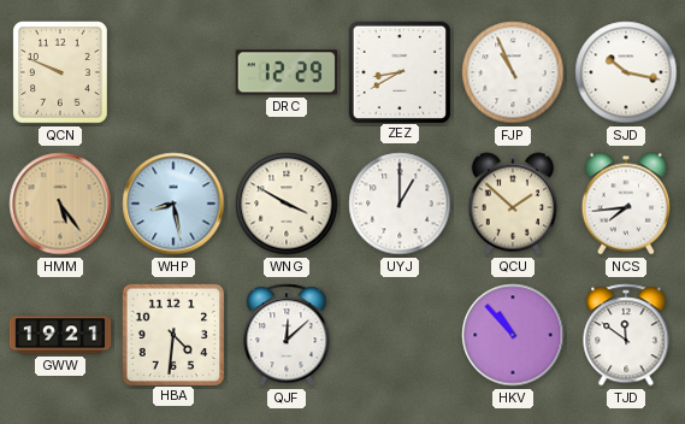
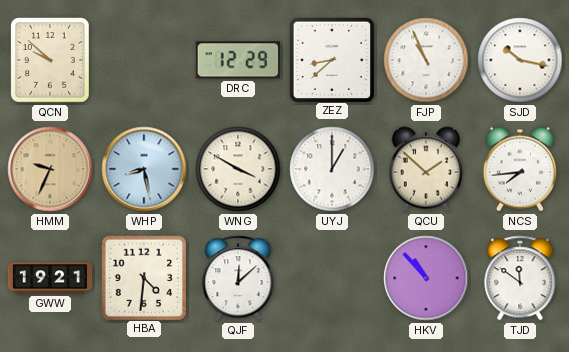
QCN: 9:49 -> 9:52 (50, 60)
ZEZ: 8:40 -> 8:38 (331, 59)
HMM: 5:24 -> 9:34 (50, 169)
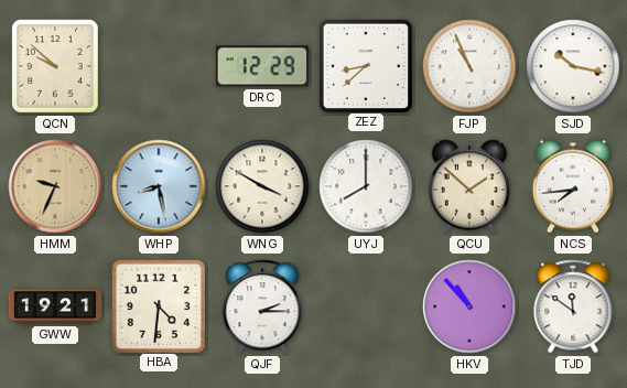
UYJ: 1:00 -> 8:00 (366, 186)
QJF: 12:08 -> 2:15 (262, 306)
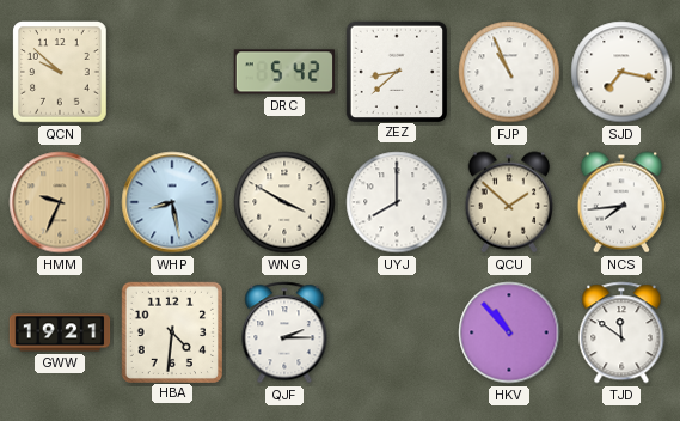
DRC: 12:29 -> 5:42 (283, 72)
SJD: 10:17 -> 7:17 (621, 72)
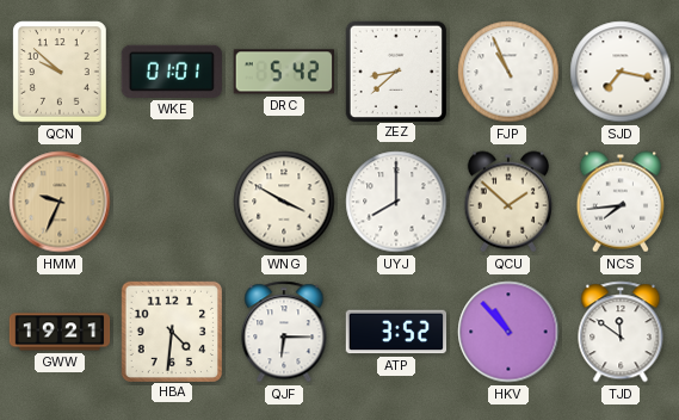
WKE: none -> 01:01 (172, 72)
WHP: 8:28 -> none (172, 202)
QJF: 2:15 -> 6:15 (284, 332)
ATP: none -> 3:52 (396, 332)
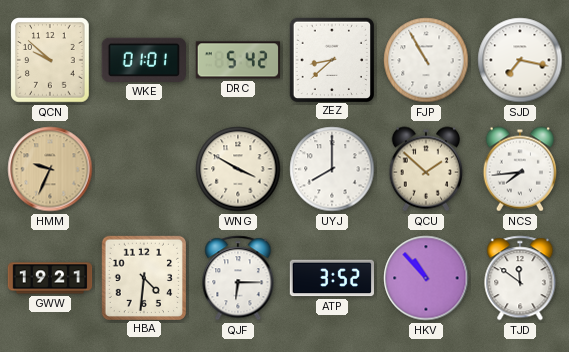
FJP: 10:56 -> 10:55 (426, 60)
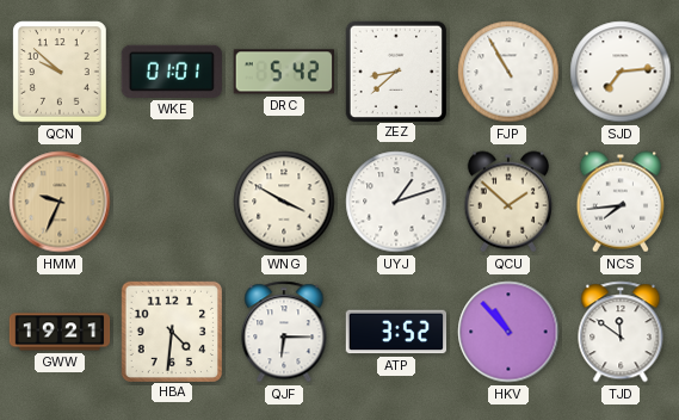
SJD: 7:17 -> 7:14 (621, 72)
UYJ: 8:00 -> 1:12 (396, 202)
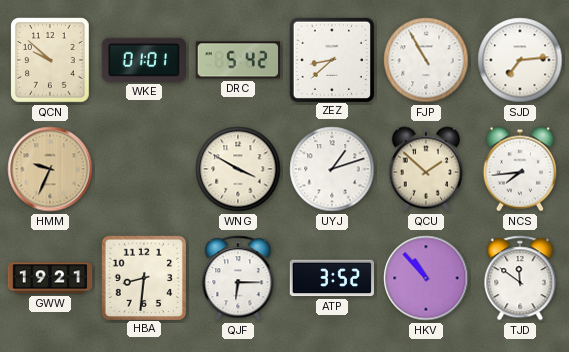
HBA: 4:31 -> 8:31 (143, 277)
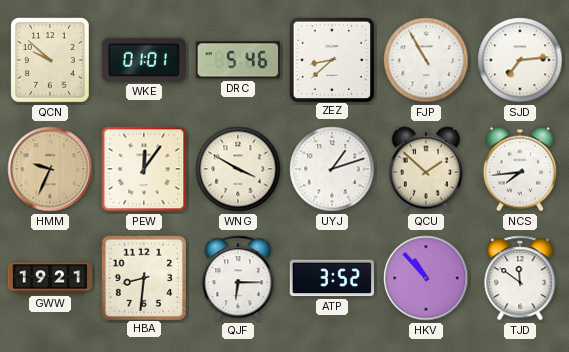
DRC: 5:42 -> 5:46 (237, 60)
PEW: none -> 12:06 (144, 169)
